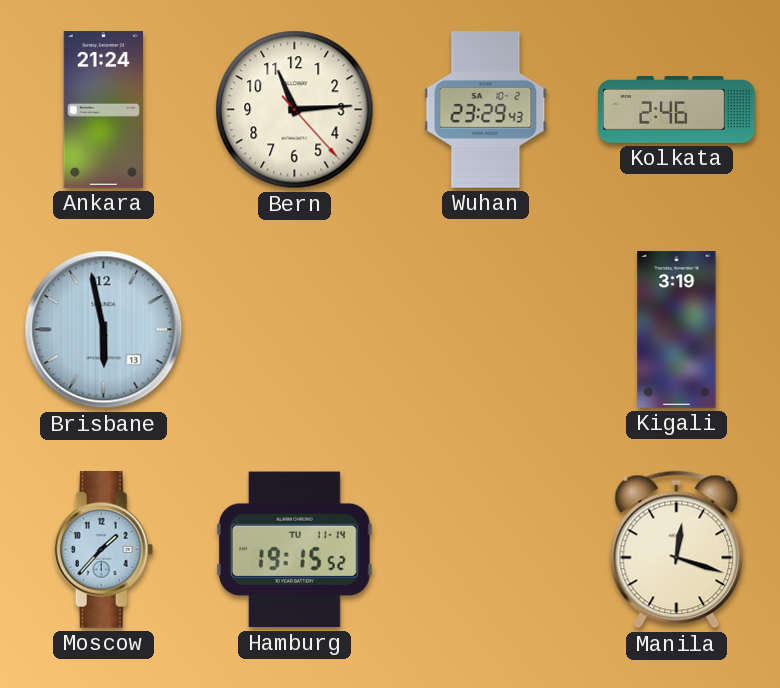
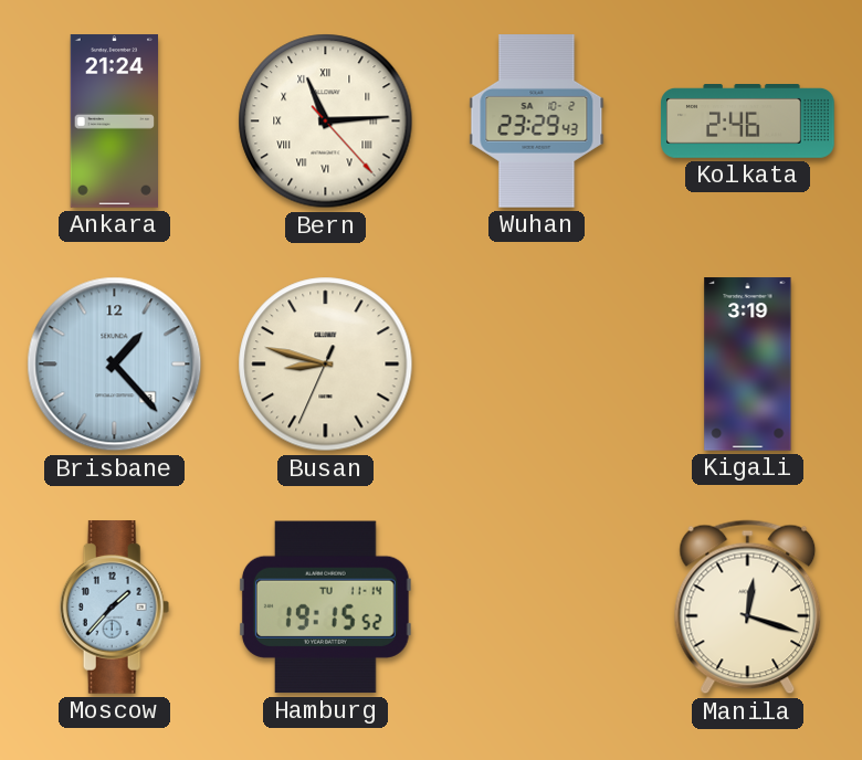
Bern numerals: Arabic -> Roman (326, 122)
Brisbane: 5:58 -> 1:23 (115, 365)
Busan: none -> 8:47 (326, 365)
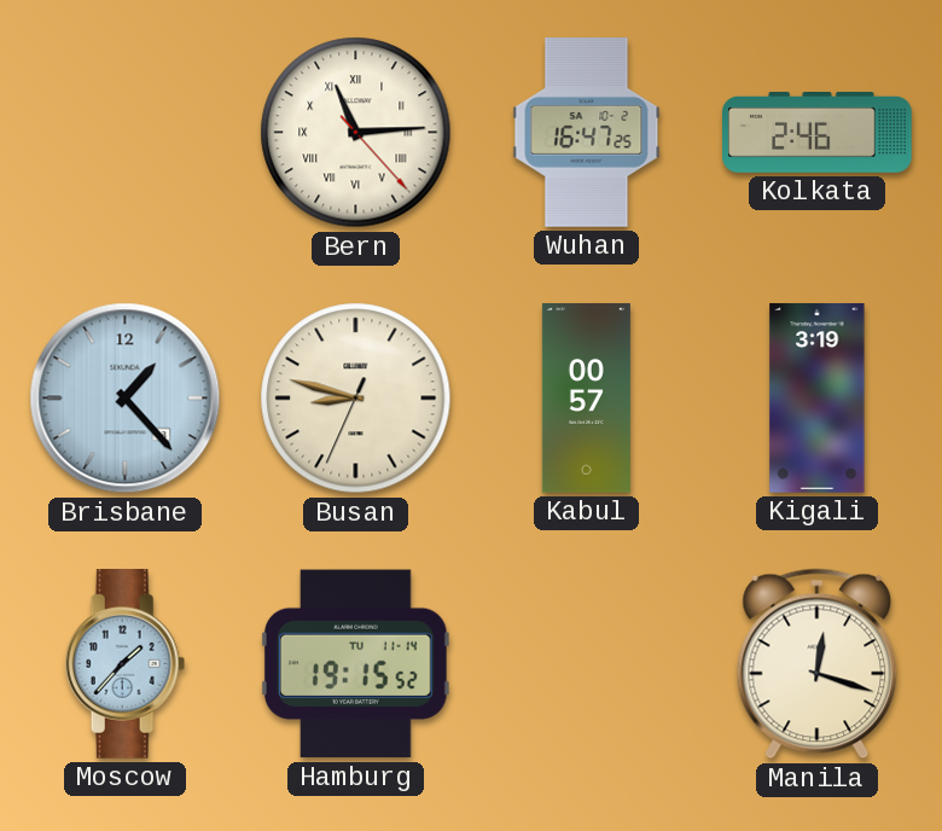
Ankara: 21:24 -> none (114, 122)
Wuhan: 23:29 -> 16:47 (587, 133)
Kabul: none -> 00:57 (586, 399)
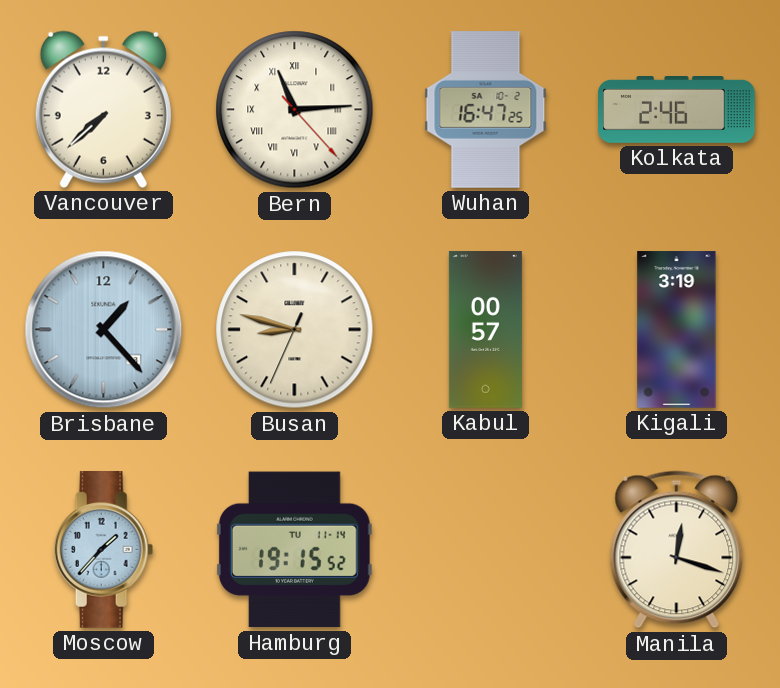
Vancouver: none -> 7:38 (103, 109)
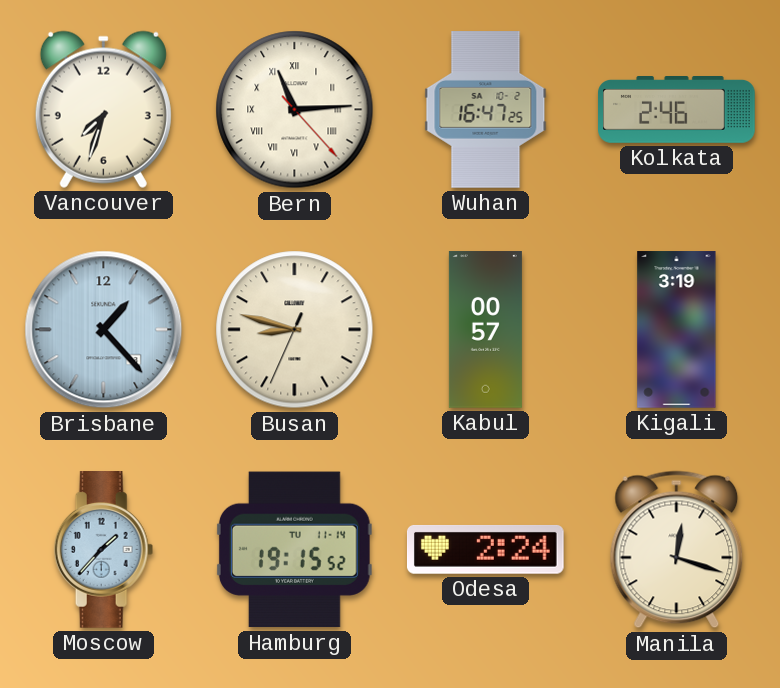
Vancouver: 7:38 -> 7:33 (103, 109)
Odesa: none -> 2:24 (485, 549)
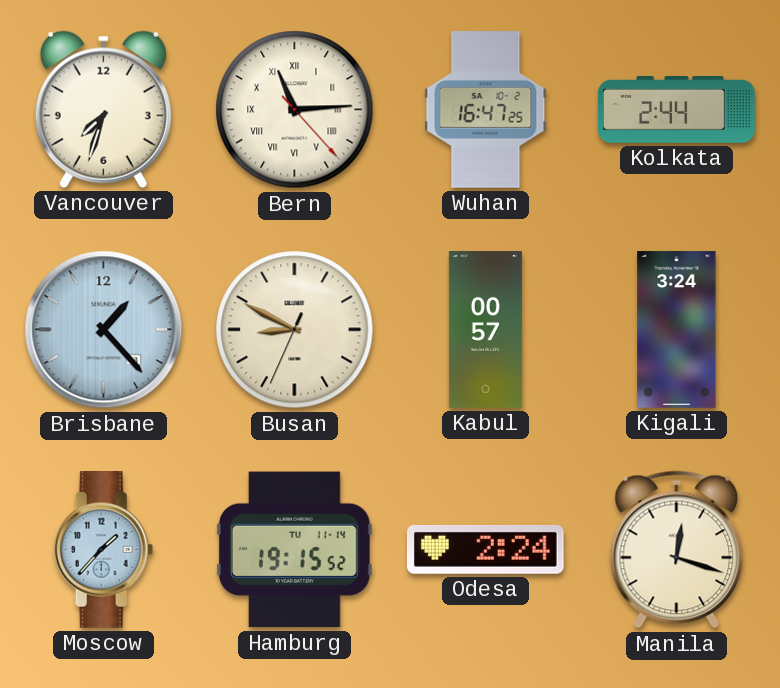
Kolkata: 2:46 -> 2:44 (677, 110)
Busan: 8:47 -> 8:49 (295, 330)
Kigali: 3:19 -> 3:24 (677, 330)
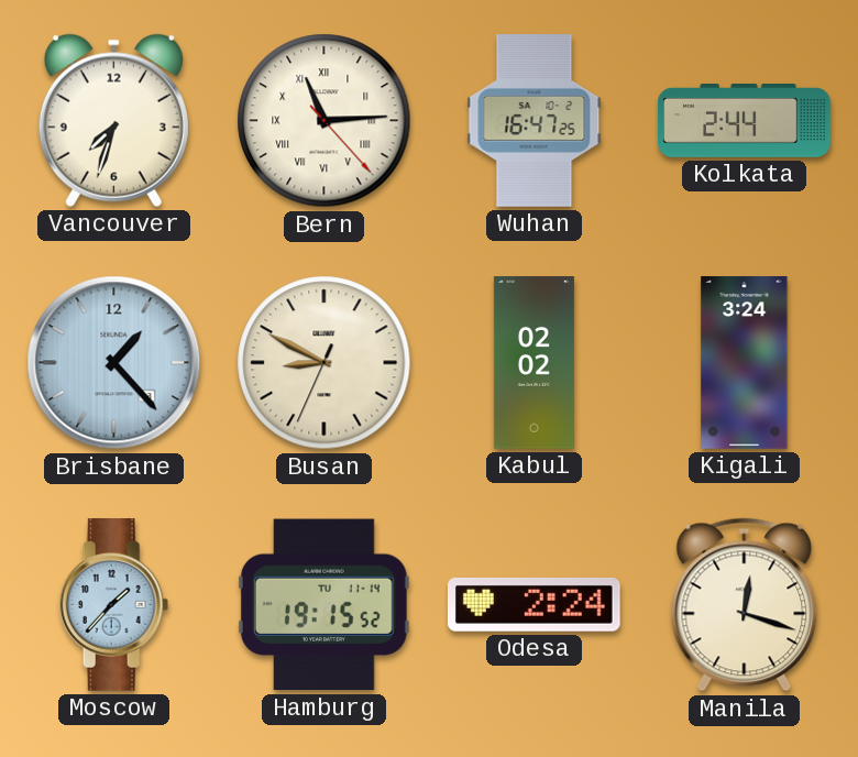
Kabul: 00:57 -> 02:02 (533, 363)
